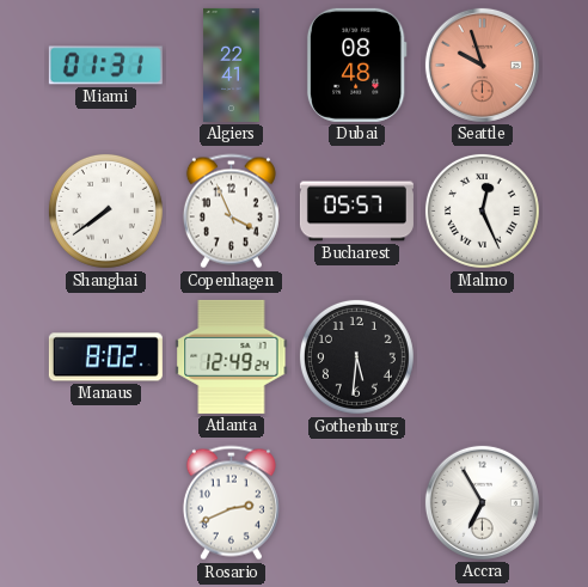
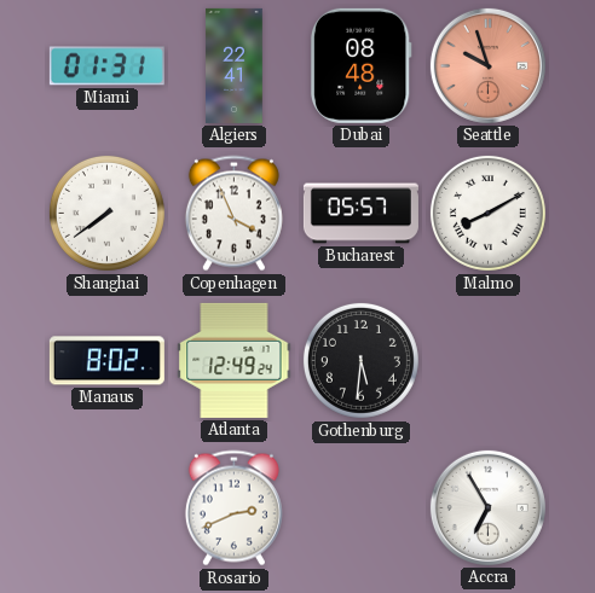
Malmo: 12:26 -> 8:10 (487, 213)
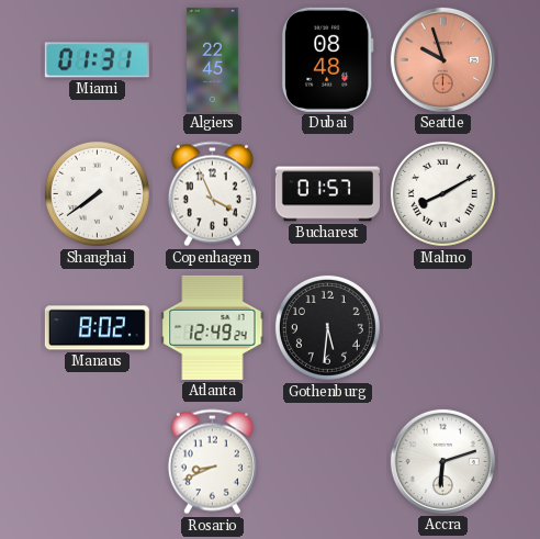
Algiers: 22:41 -> 22:45 (213, 59)
Bucharest: 05:57 -> 01:57 (327, 194)
Rosario: 2:41 -> 8:41 (212, 462)
Accra: 6:55 -> 6:12 (442, 461)
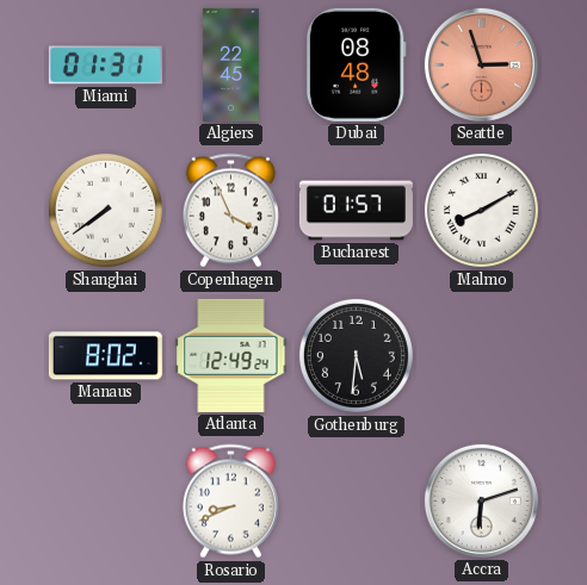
Seattle: 9:57 -> 2:57 (481, 64)
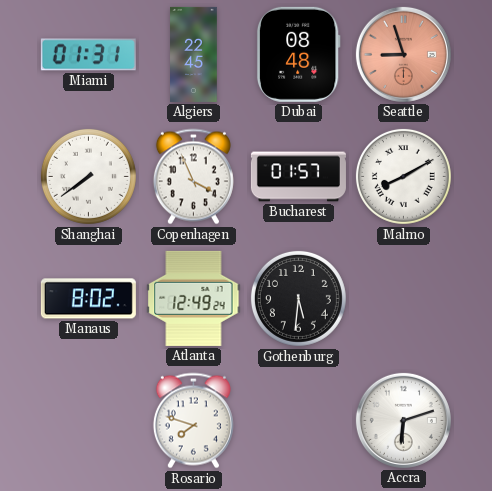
Seattle: 2:57 -> 8:57 (403, 54)
Rosario: 8:41 -> 7:48 (193, 421)
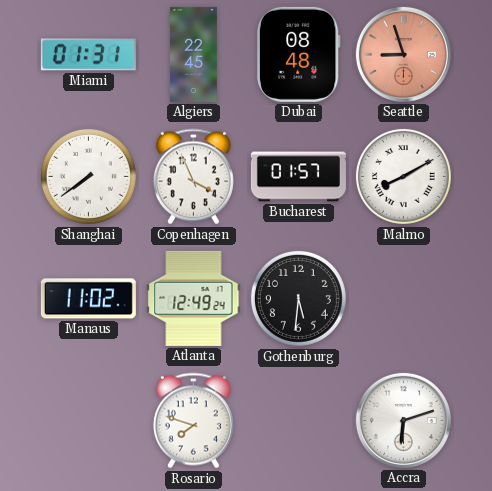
Manaus: 8:02 -> 11:02 (88, 299)
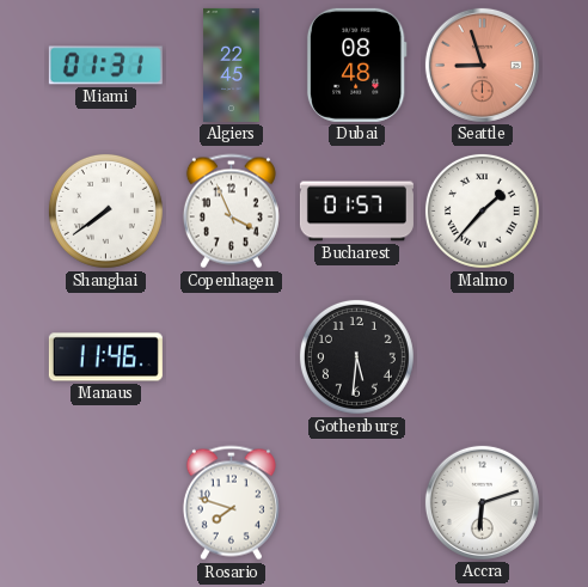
Malmo: 8:10 -> 1:37 (482, 210)
Manaus: 11:02 -> 11:46 (105, 357)
Atlanta: 12:49 -> none (194, 298)
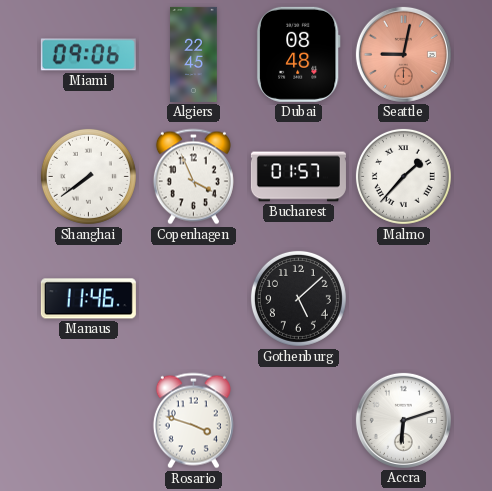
Miami: 01:31 -> 09:06 (88, 55)
Seattle: 8:57 -> 9:02 (403, 54)
Gothenburg: 5:31 -> 5:08 (298, 298)
Rosario: 7:48 -> 3:48 (193, 421)
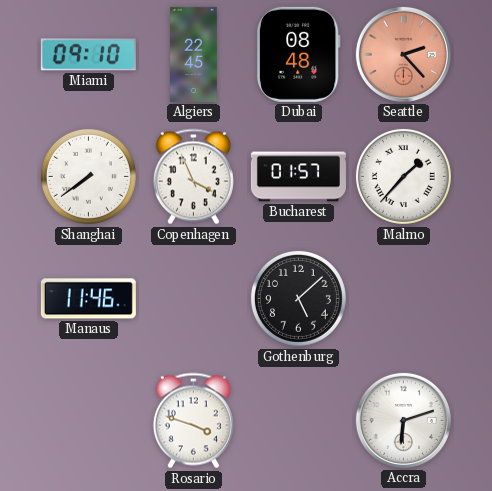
Miami: 09:06 -> 09:10 (88, 55)
Seattle: 9:02 -> 2:23 (403, 54)
